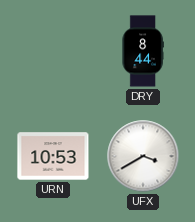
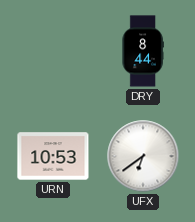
UFX: 3:40 -> 6:39 (143, 156)
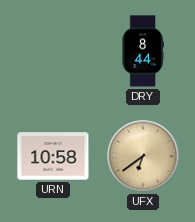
URN: 10:53 -> 10:58 (53, 156)
UFX dial: white -> champagne (143, 156)
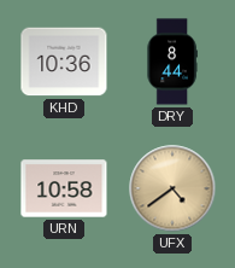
KHD: none -> 10:36 (64, 62)
UFX: 6:39 -> 4:39 (172, 188)
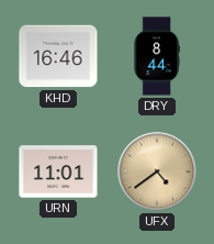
KHD: 10:36 -> 16:46 (58, 56)
URN: 10:58 -> 11:01 (58, 171)
